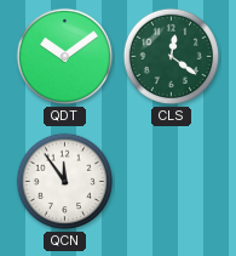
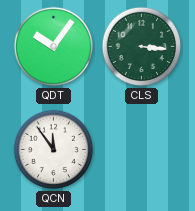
QDT: 10:09 -> 10:06 (54, 47)
CLS: 12:21 -> 3:16 (142, 47)
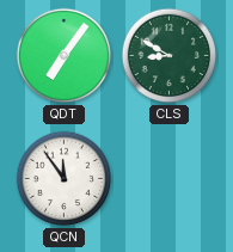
QDT: 10:06 -> 7:06 (65, 56)
CLS: 3:16 -> 8:50 (170, 56)
